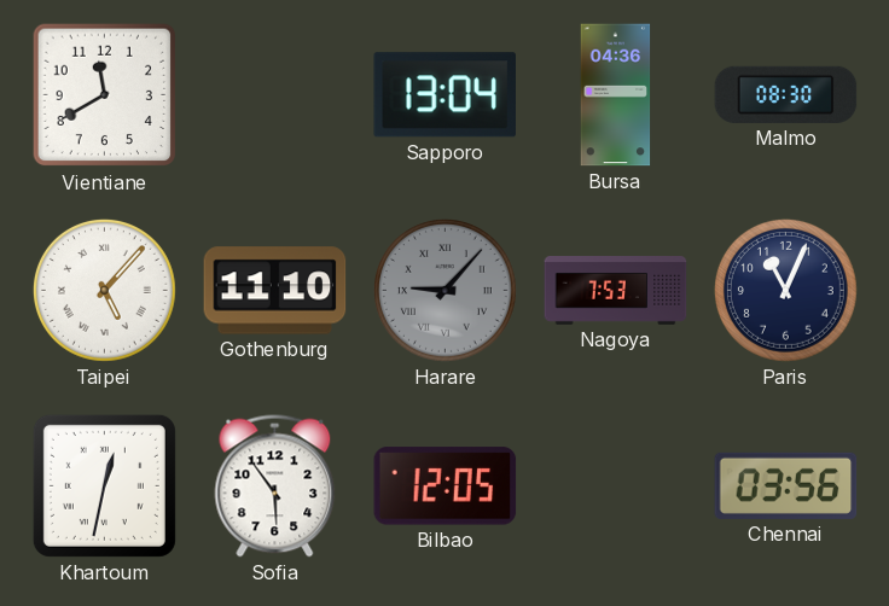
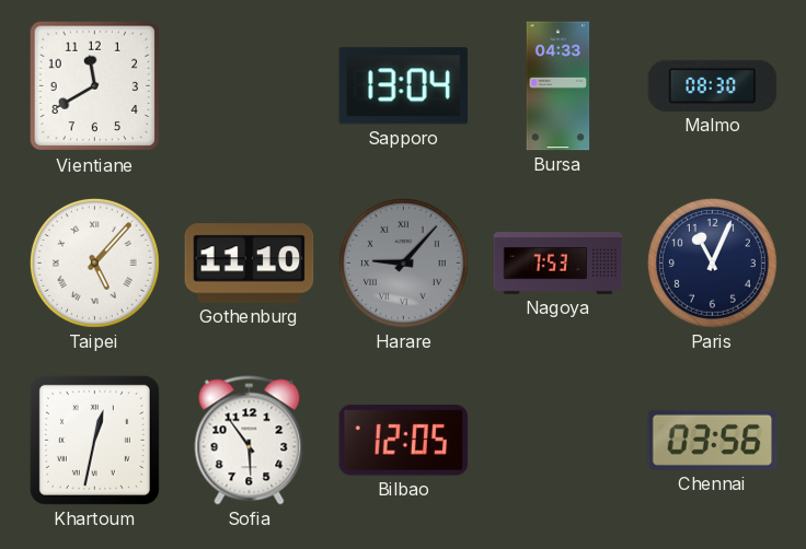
Bursa: 04:36 -> 04:33 (559, 86)
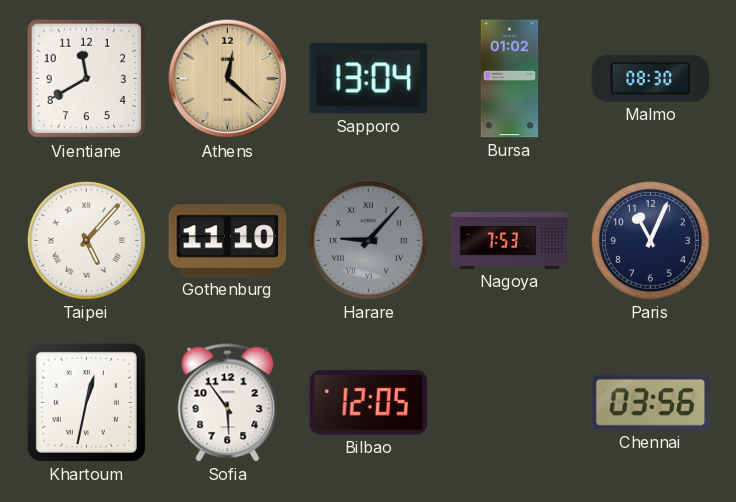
Athens: none -> 12:22 (228, 79)
Bursa: 04:33 -> 01:02 (510, 79)
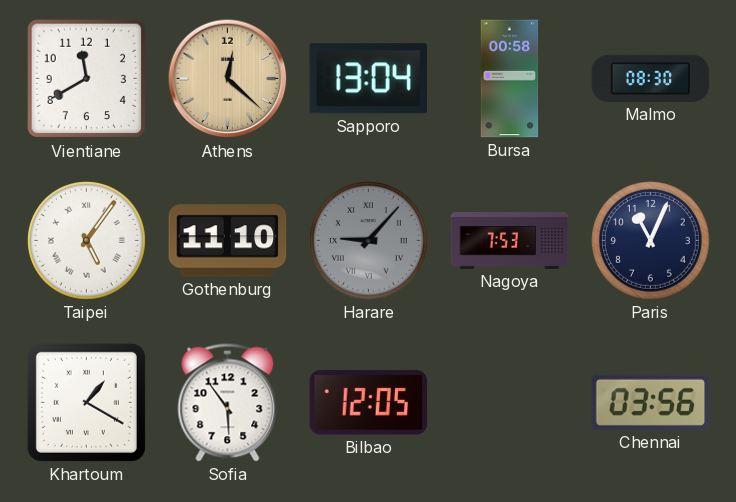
Bursa: 01:02 -> 00:58 (510, 79)
Taipei: 5:07 -> 5:06 (86, 240)
Khartoum: 12:32 -> 1:20 (86, 402)
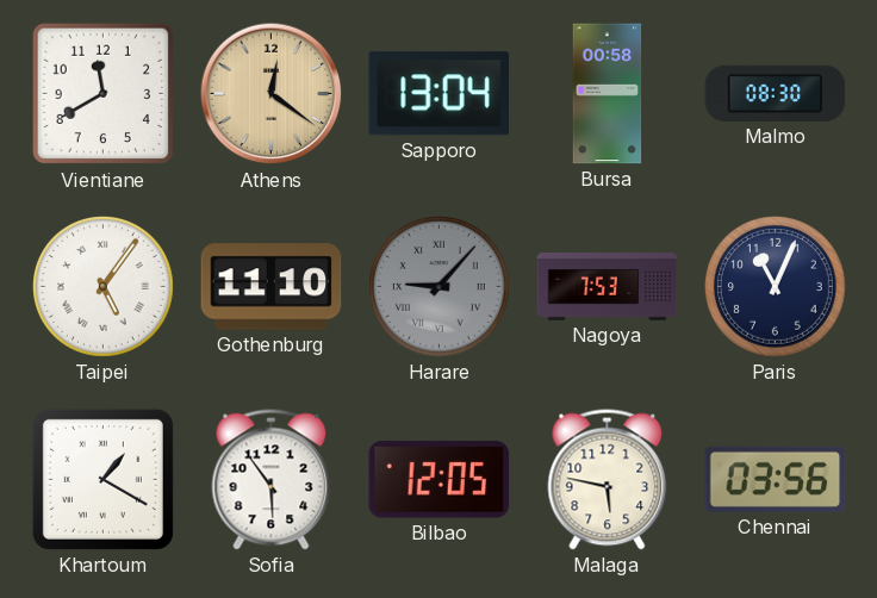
Athens: 12:22 -> 12:21 (272, 94)
Malaga: none -> 5:47 (608, 480)
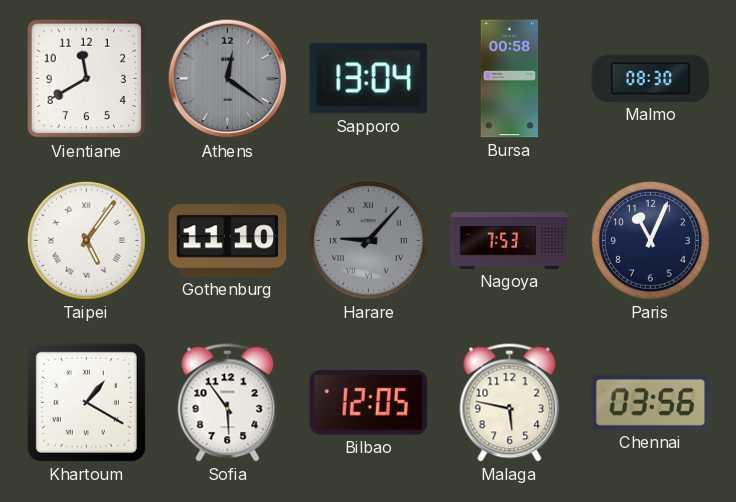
Athens dial: champagne -> grey (228, 79)
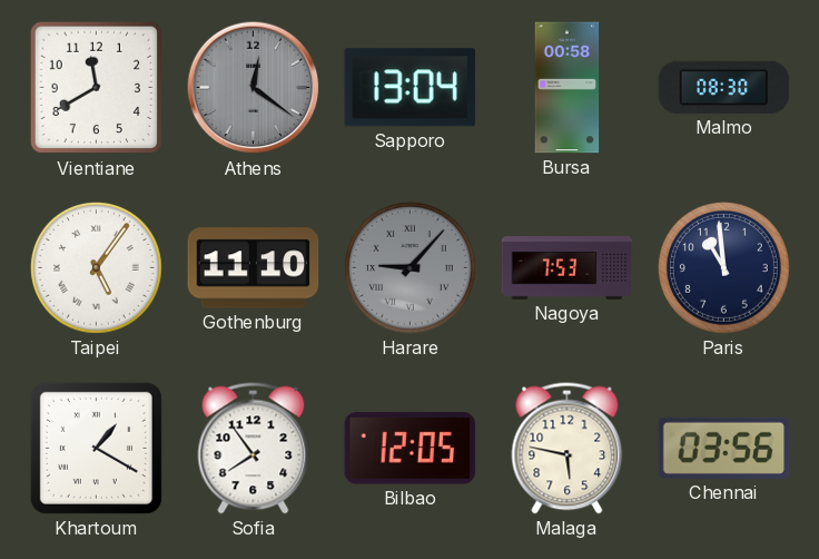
Paris: 11:04 -> 10:59 (723, 267)
Sofia: 5:54 -> 7:54 (254, 449)
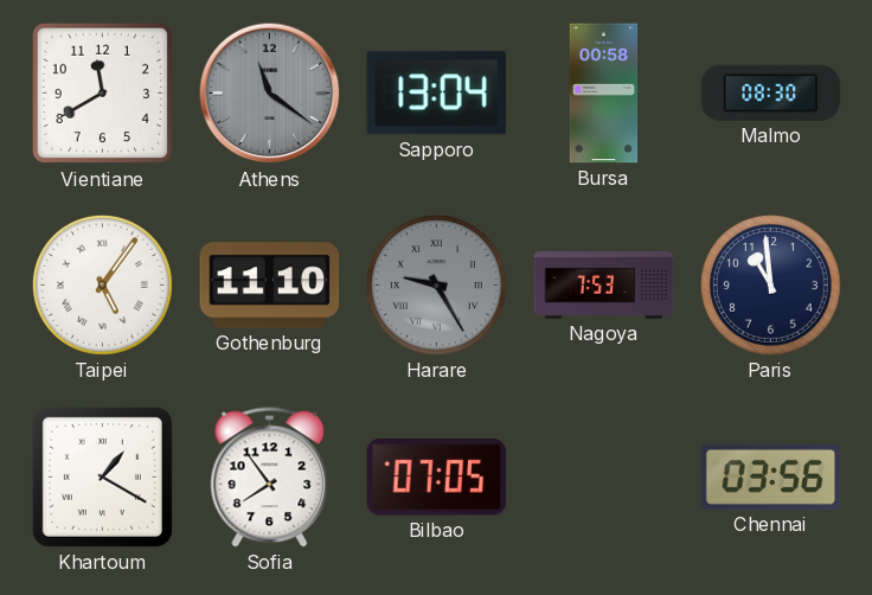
Athens: 12:21 -> 11:21 (270, 94)
Harare: 9:07 -> 9:25 (436, 284)
Bilbao: 12:05 -> 07:05 (437, 478)
Malaga: 5:47 -> none (568, 449)
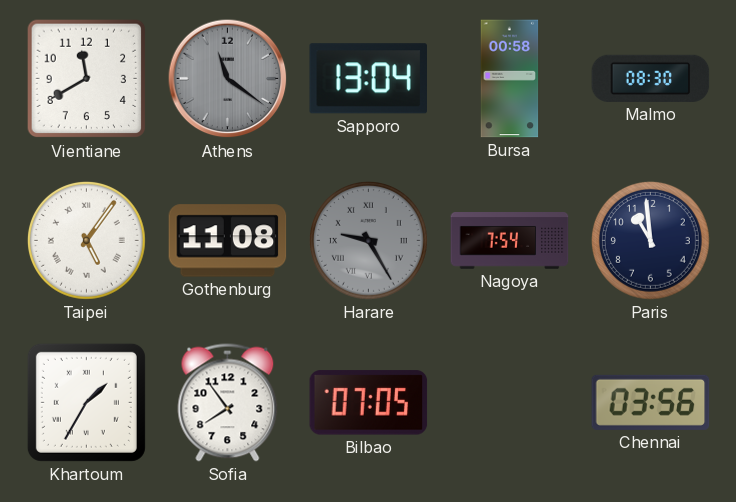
Gothenburg: 11:10 -> 11:08 (228, 241)
Nagoya: 7:53 -> 7:54 (510, 241)
Khartoum: 1:20 -> 1:35 (86, 402)
